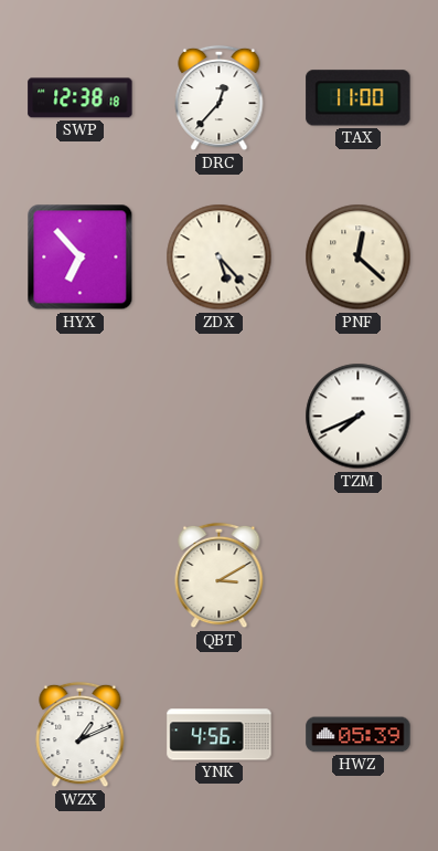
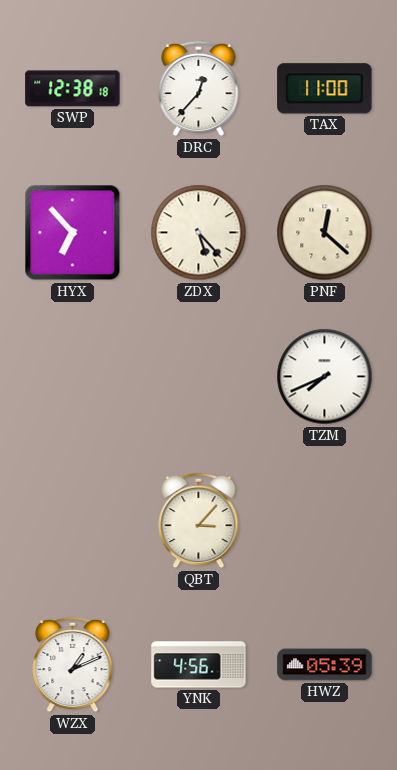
QBT: 3:10 -> 3:07 (199, 521)
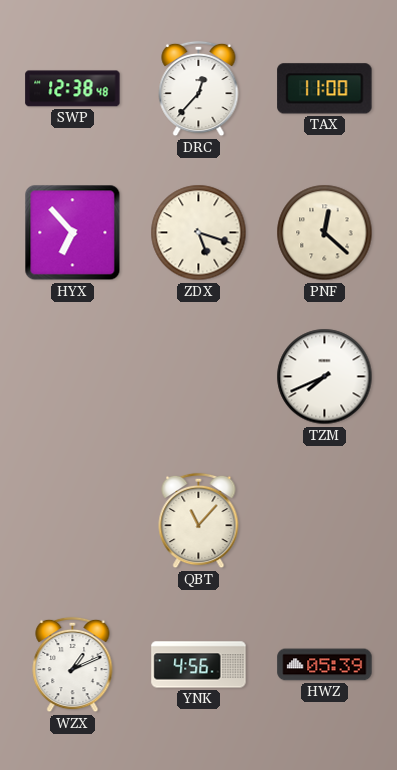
SWP: 12:38:18 -> 12:38:48 (73, 89)
ZDX: 5:23 -> 5:18 (199, 233)
QBT: 3:07 -> 11:07 (199, 521)
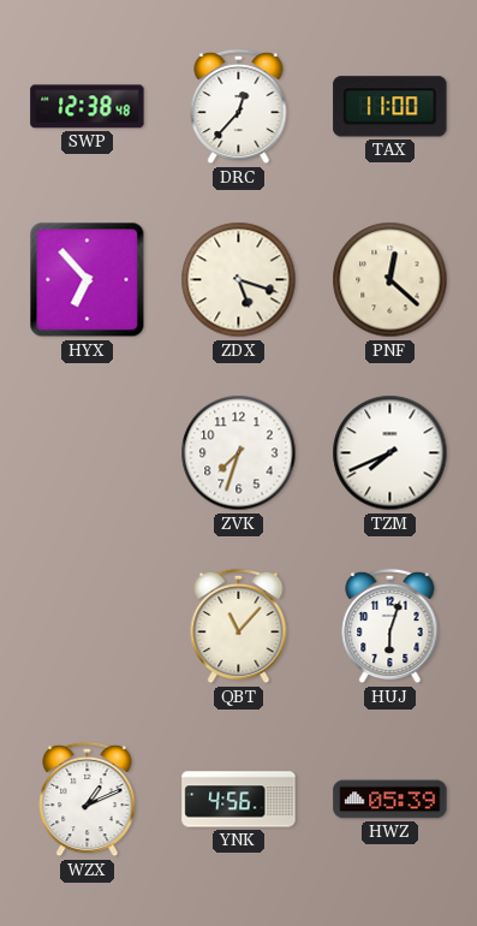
ZVK: none -> 7:33 (239, 453)
HUJ: none -> 6:03 (390, 627)
